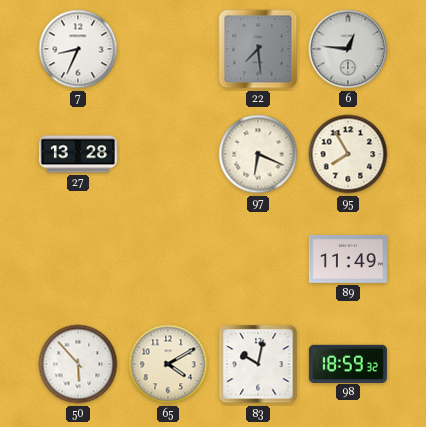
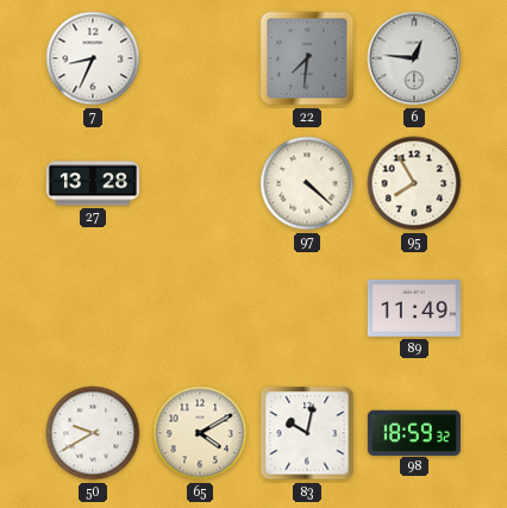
22: 7:29 -> 7:31 (307, 58)
97: 6:19 -> 4:22 (307, 183)
50: 5:53 -> 9:40 (93, 433)
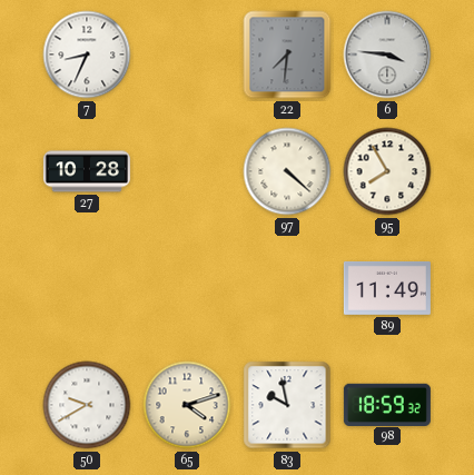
6: 12:46 -> 3:46 (387, 55)
27: 13:28 -> 10:28 (87, 171)
65: 4:10 -> 4:12 (187, 405)
83: 10:02 -> 9:58 (287, 405)
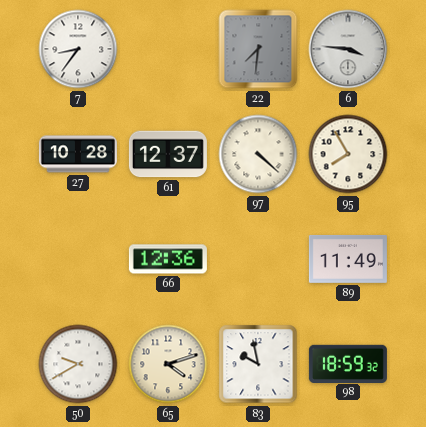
7: 8:34 -> 8:36 (78, 49)
61: none -> 12:37 (168, 154)
66: none -> 12:36 (168, 259)
